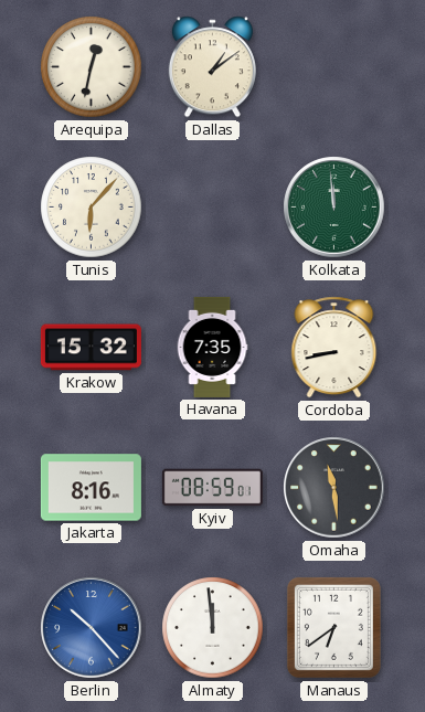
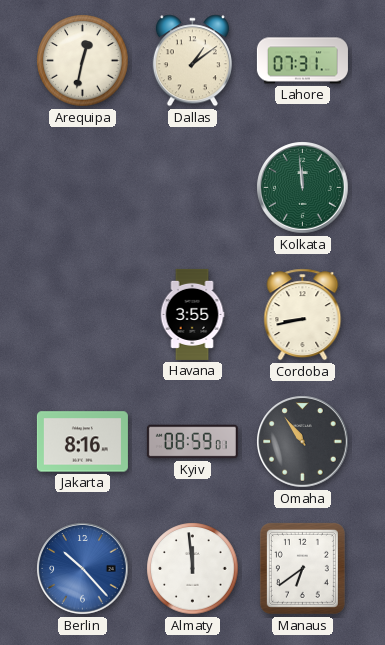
Lahore: none -> 07:31 (302, 61)
Tunis: 6:07 -> none (92, 208)
Krakow: 15:32 -> none (91, 348)
Havana: 7:35 -> 3:55 (192, 314)
Omaha: 11:29 -> 10:54 (303, 442)
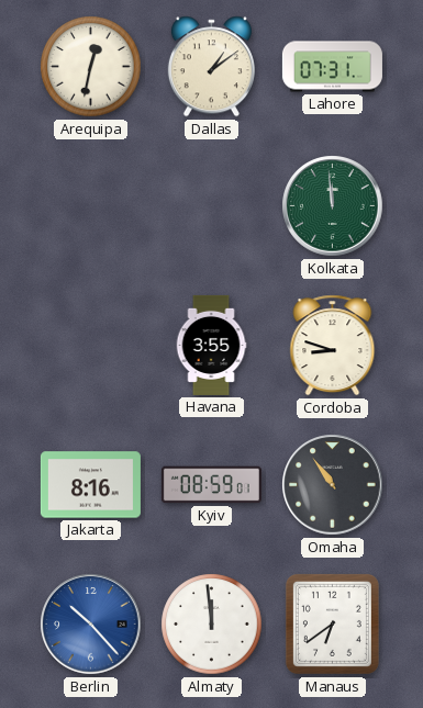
Cordoba: 8:43 -> 8:48 (333, 346)
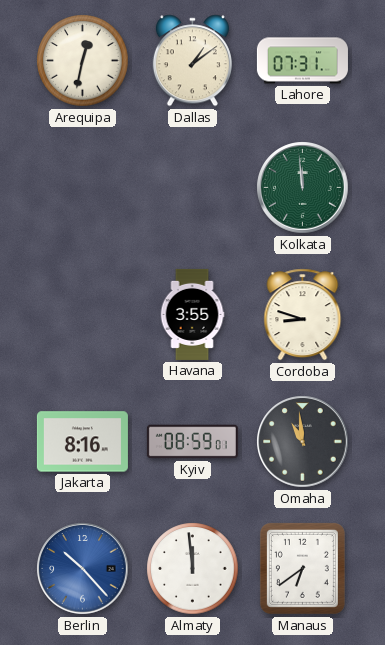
Omaha: 10:54 -> 10:59 (303, 442)
